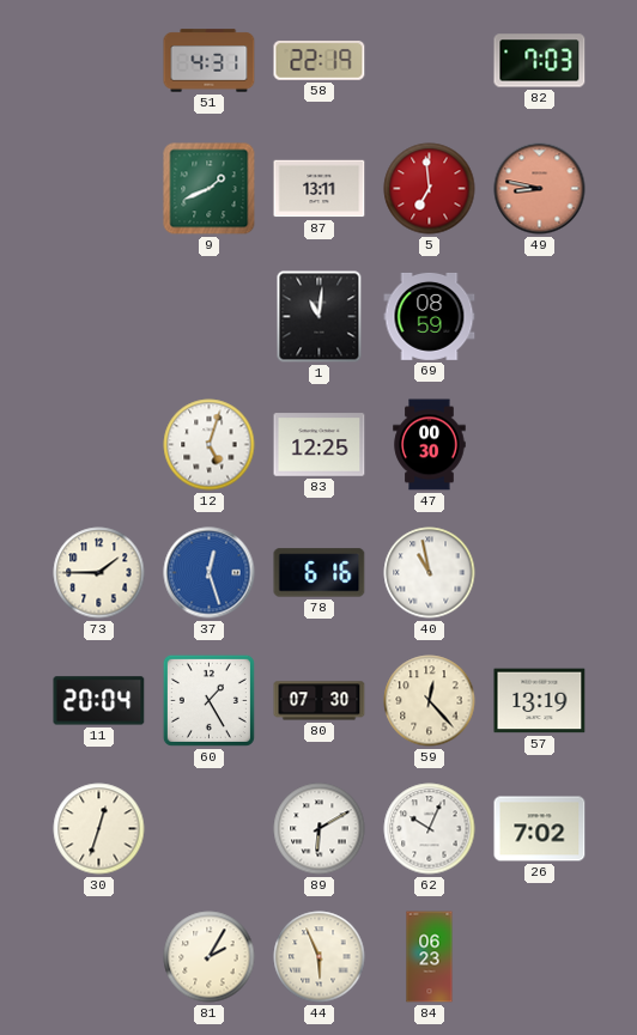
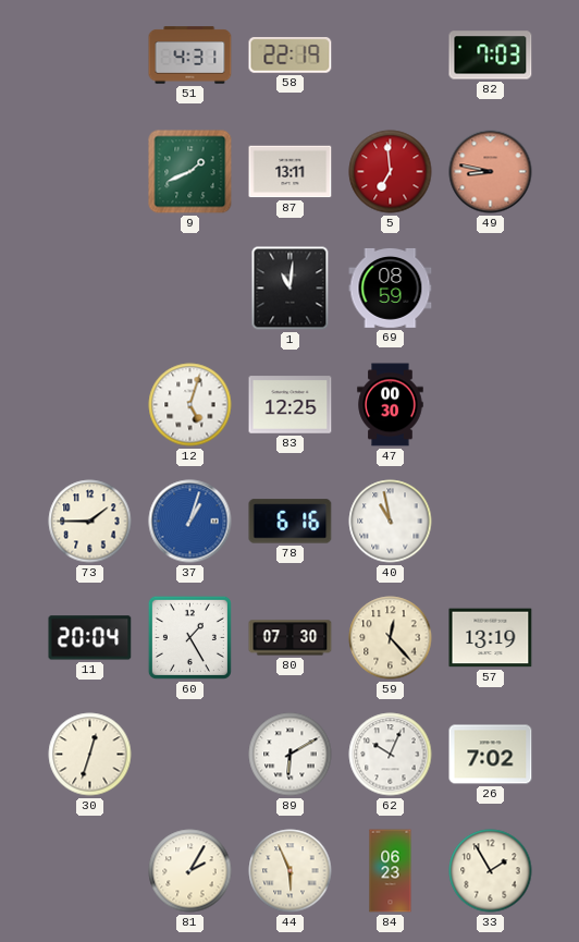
37: 12:27 -> 1:03 (190, 522)
33: none -> 1:55 (491, 871)
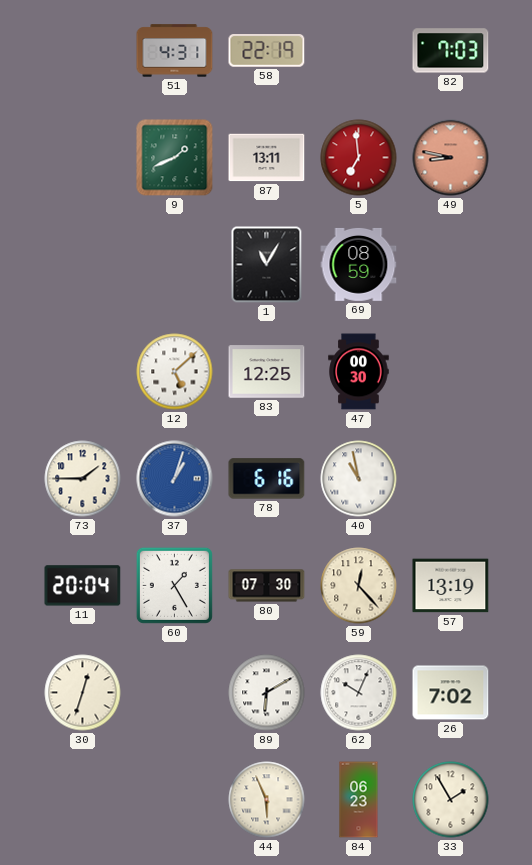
1: 11:01 -> 11:05 (267, 265)
12: 5:03 -> 5:08 (175, 372)
81: 2:05 -> none (190, 871)
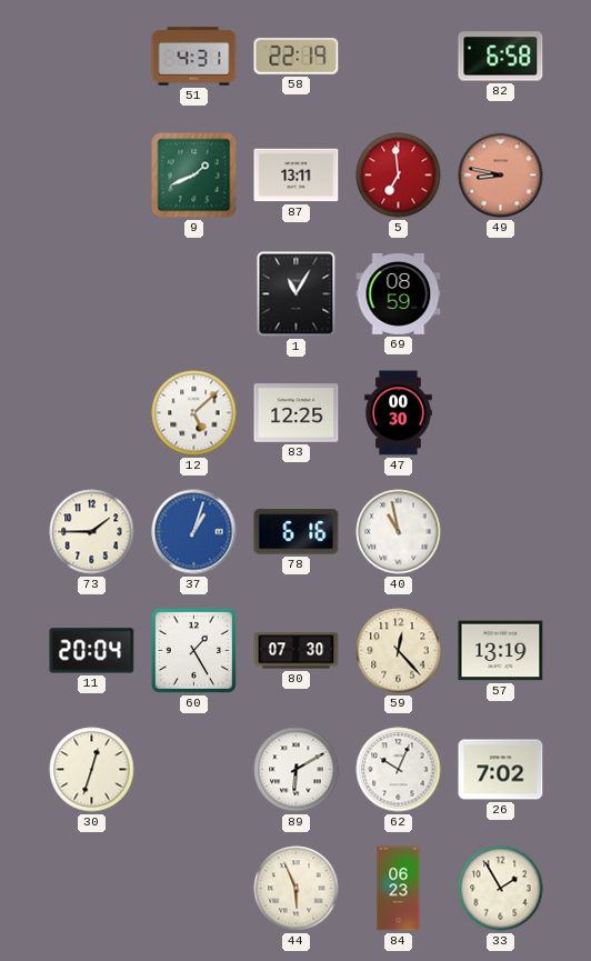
82: 7:03 -> 6:58 (501, 57)
